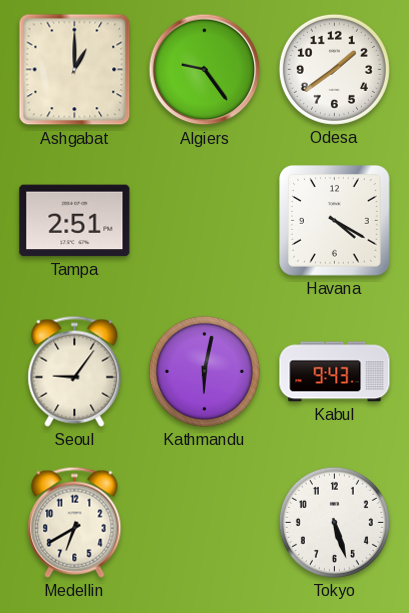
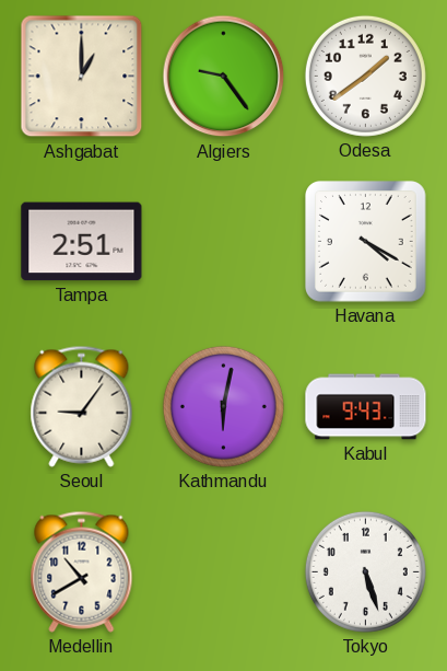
Medellin: 6:40 -> 10:40 (82, 571)
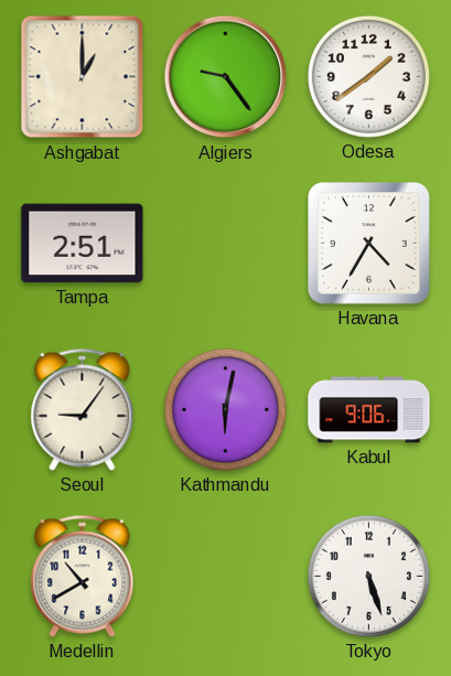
Havana: 4:20 -> 4:35 (369, 244)
Kabul: 9:43 -> 9:06 (369, 410)
